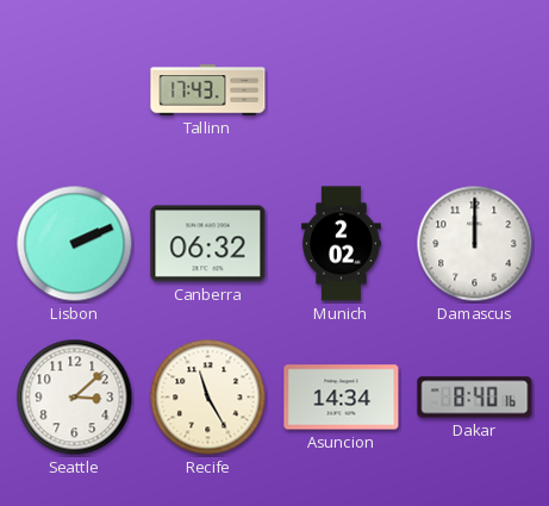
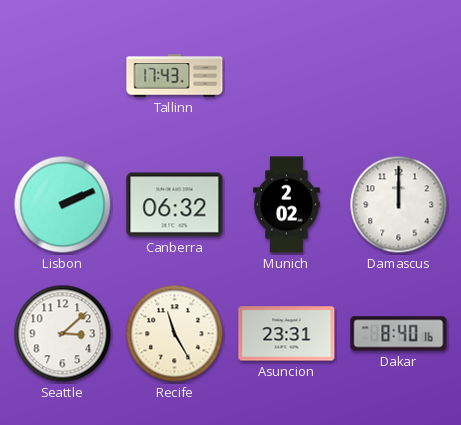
Asuncion: 14:34 -> 23:31 (287, 334)
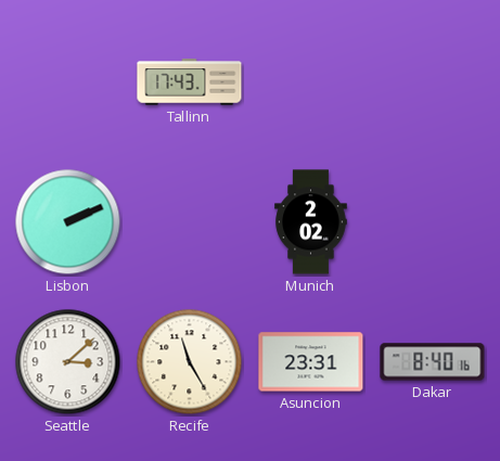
Canberra: 06:32 -> none (175, 205)
Damascus: 12:00 -> none (399, 205)
